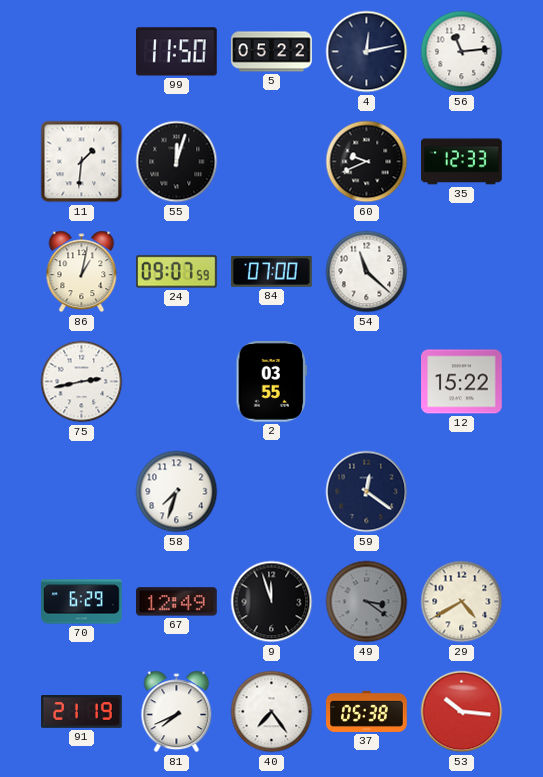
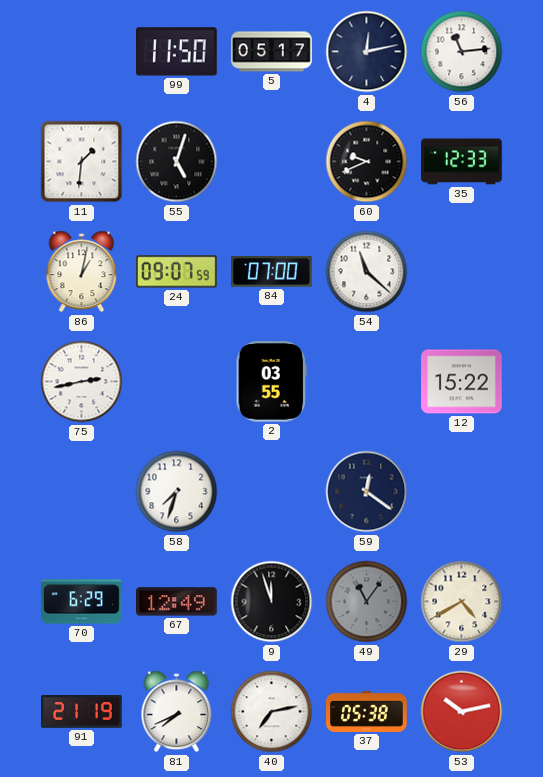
5: 05:22 -> 05:17 (272, 52)
55: 12:03 -> 5:03 (177, 162)
49: 3:21 -> 11:06 (367, 602)
40: 7:24 -> 7:13 (272, 712)
53: 10:16 -> 10:13 (462, 712)
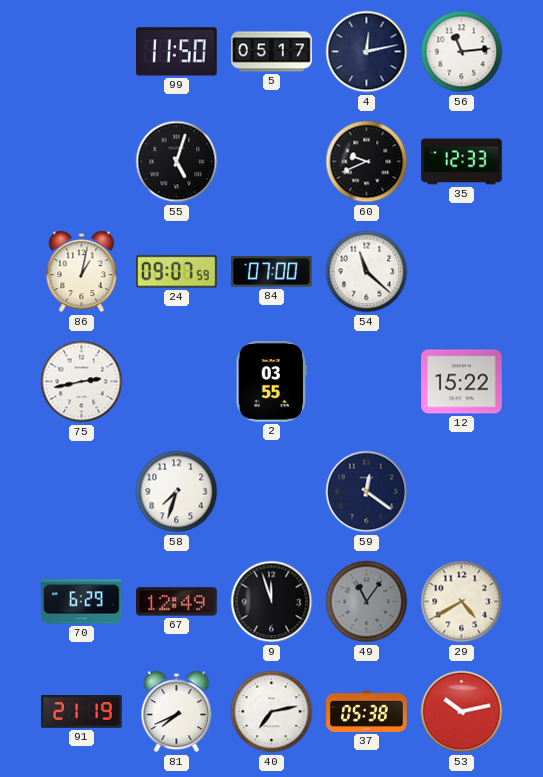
11: 1:31 -> none (82, 162)
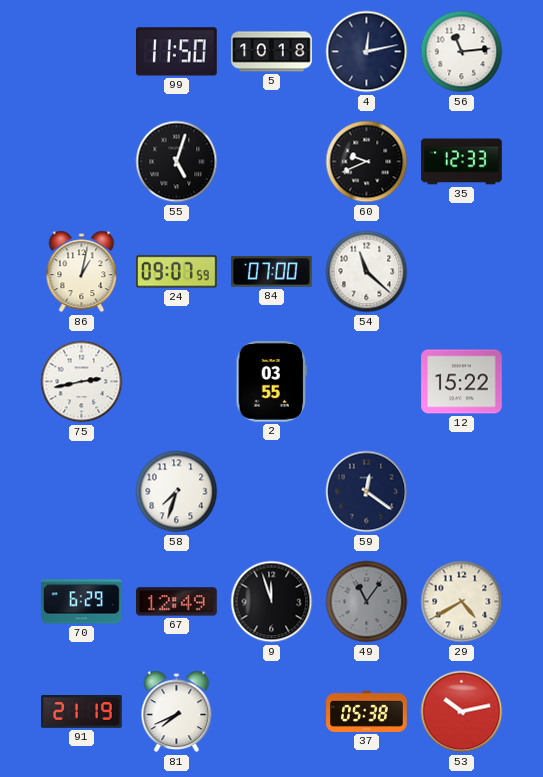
5: 05:17 -> 10:18 (272, 52)
40: 7:13 -> none (272, 712)
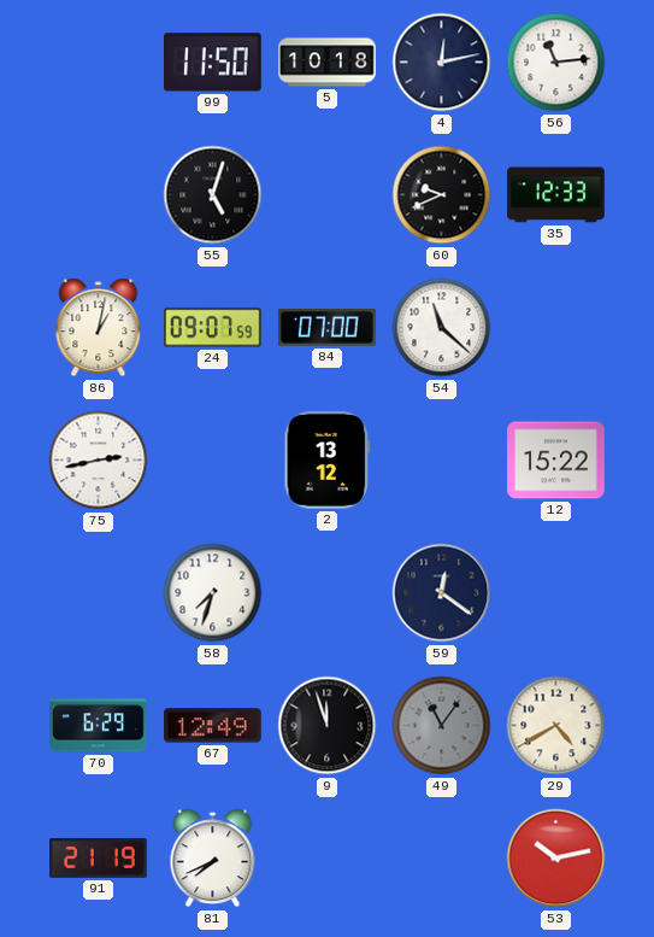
2: 03:55 -> 13:12 (328, 461)
37: 05:38 -> none (367, 711)
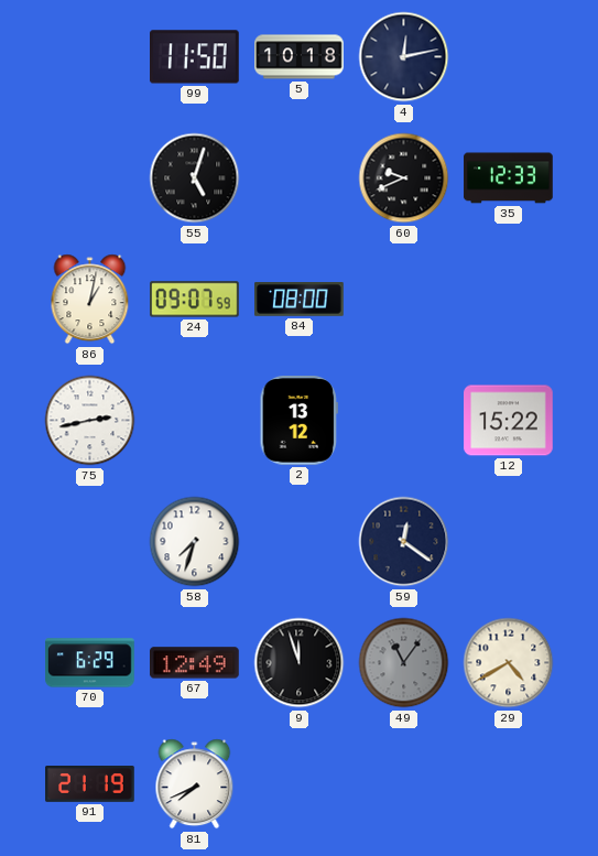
56: 11:14 -> none (556, 63)
84: 07:00 -> 08:00 (300, 300)
54: 11:22 -> none (442, 328)
53: 10:13 -> none (556, 859)
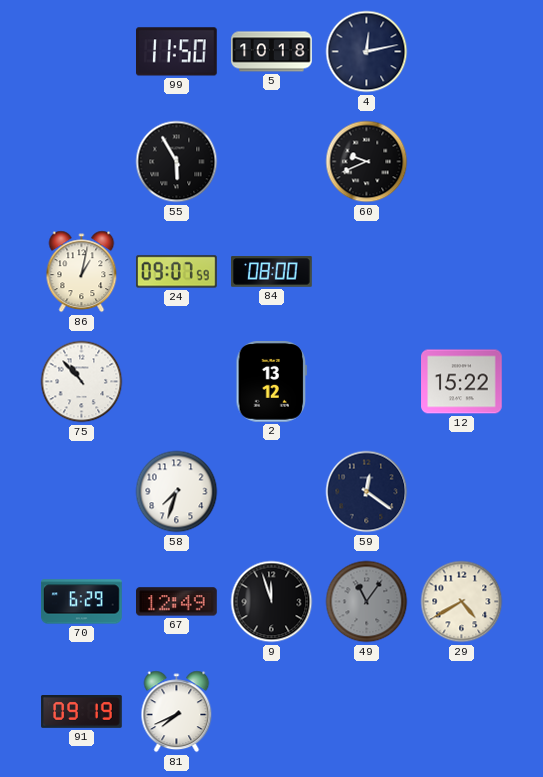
55: 5:03 -> 5:55 (177, 162)
35: 12:33 -> none (509, 178)
75: 2:43 -> 10:53 (82, 382)
91: 21:19 -> 09:19 (82, 712)
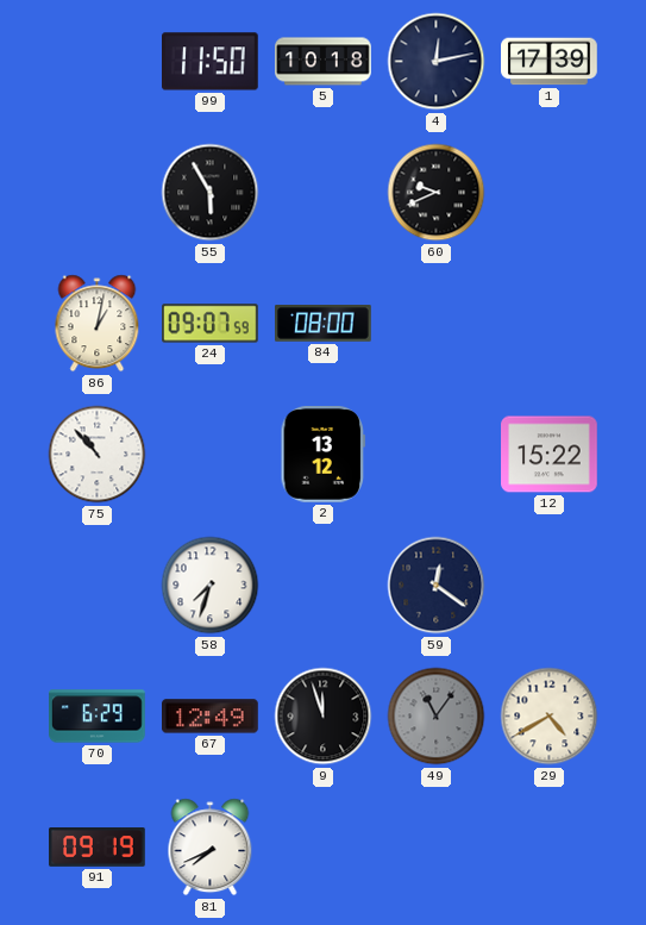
1: none -> 17:39 (550, 62)
